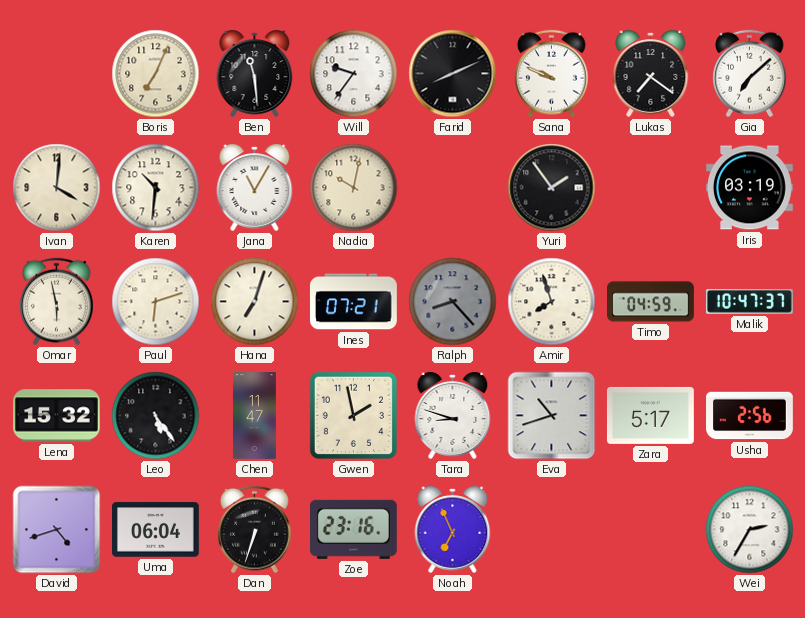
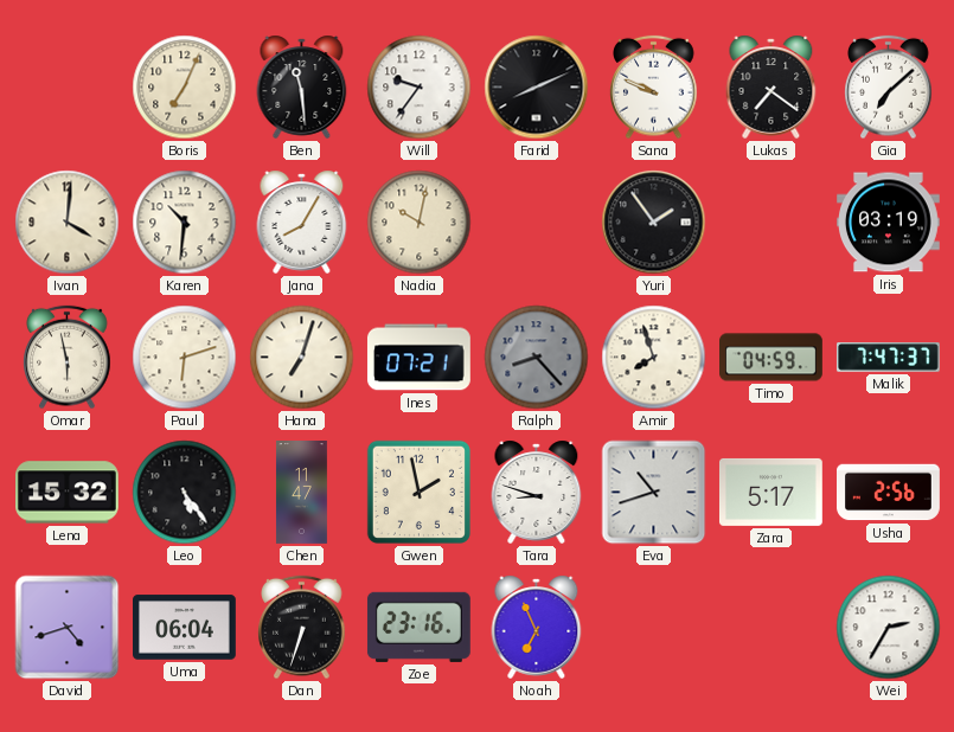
Jana: 11:05 -> 8:05 (302, 221)
Malik: 10:47 -> 7:47 (888, 358)
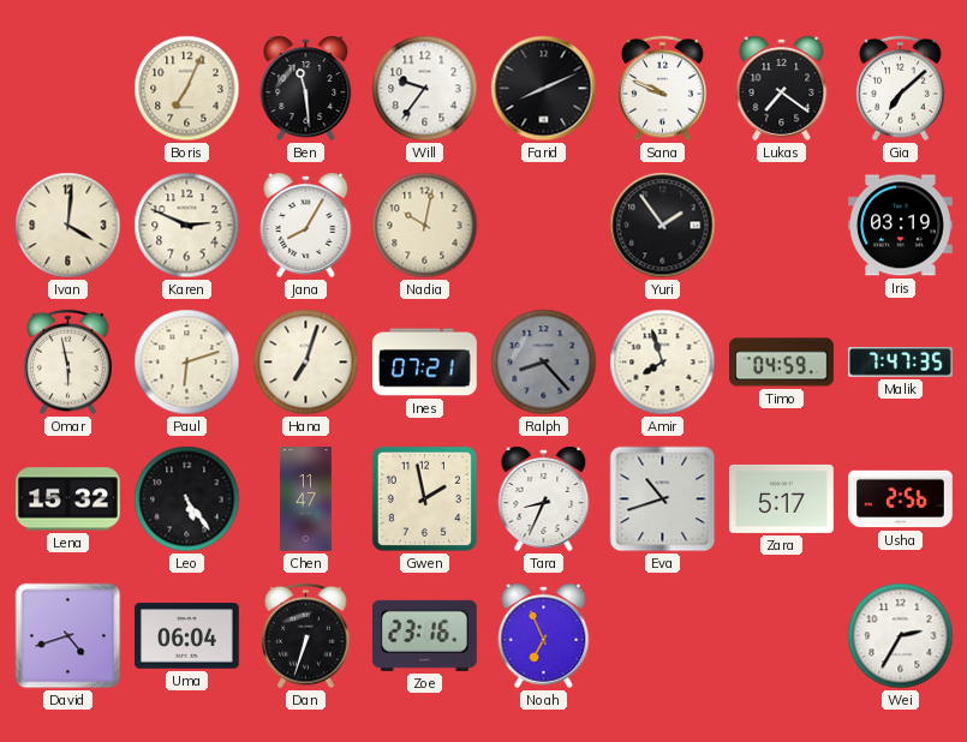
Karen: 10:31 -> 2:49 (187, 226)
Malik: 7:47:37 -> 7:47:35 (900, 363)
Tara: 8:48 -> 8:34 (544, 498)
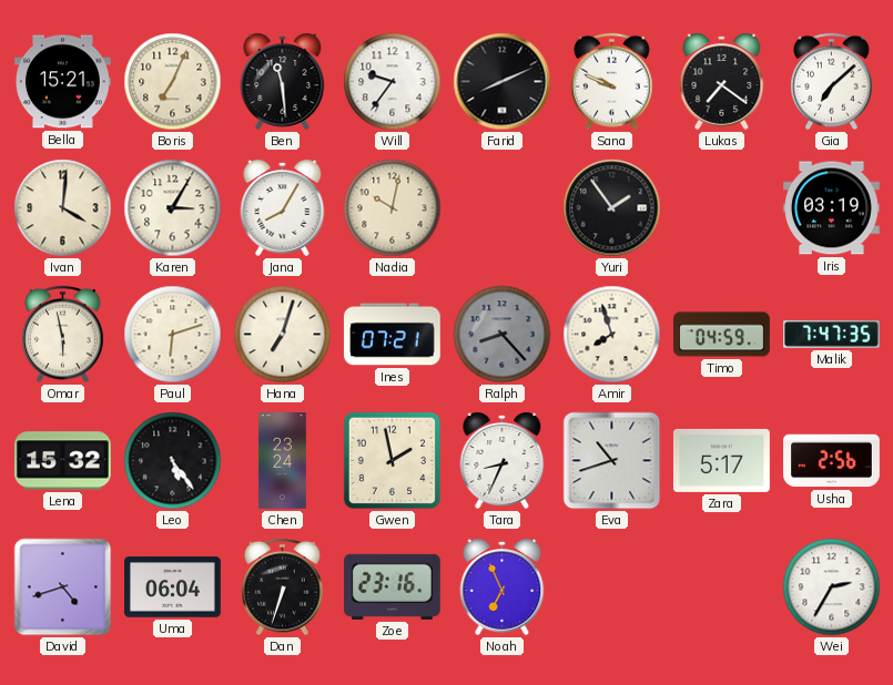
Bella: none -> 15:21 (63, 82)
Karen: 2:49 -> 3:05 (173, 208)
Chen: 11:47 -> 23:24 (282, 461)
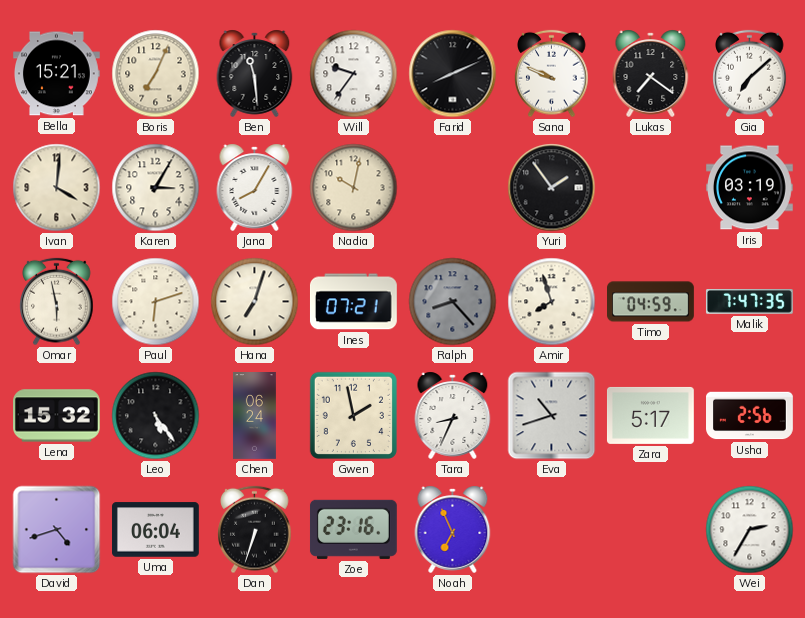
Chen: 23:24 -> 06:24 (254, 416)
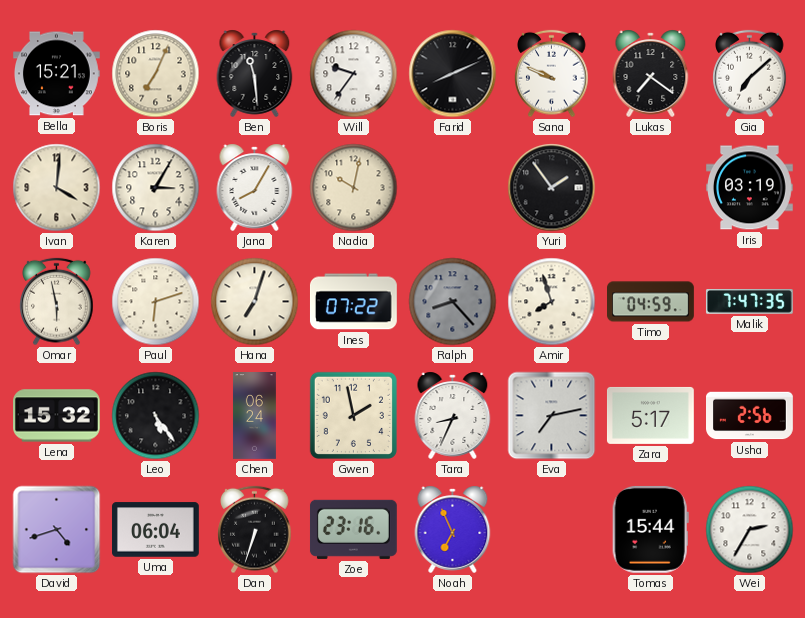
Ines: 07:21 -> 07:22 (353, 302)
Eva: 10:42 -> 7:13 (552, 416)
Tomas: none -> 15:44 (650, 529)
